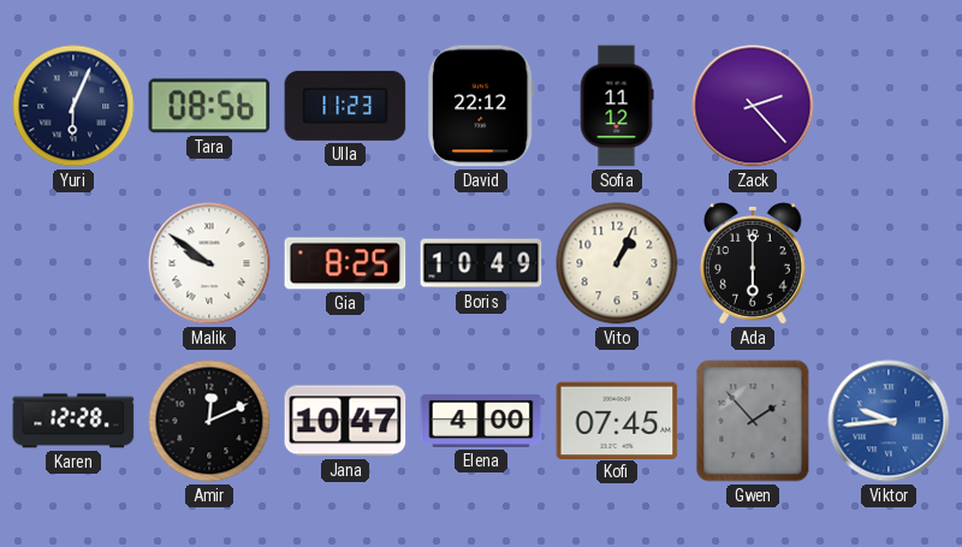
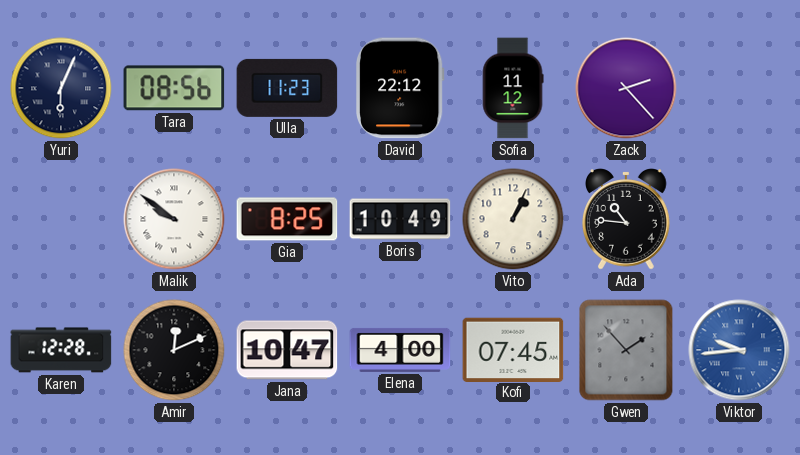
Ada: 6:00 -> 10:46 (627, 219)
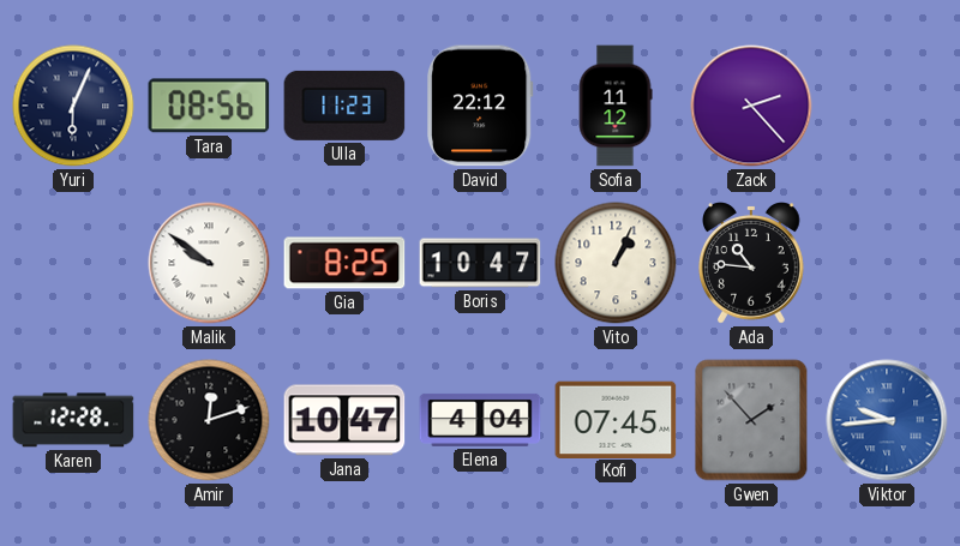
Boris: 10:49 -> 10:47 (480, 263)
Amir: 12:11 -> 12:12 (209, 420)
Elena: 4:00 -> 4:04 (480, 420)
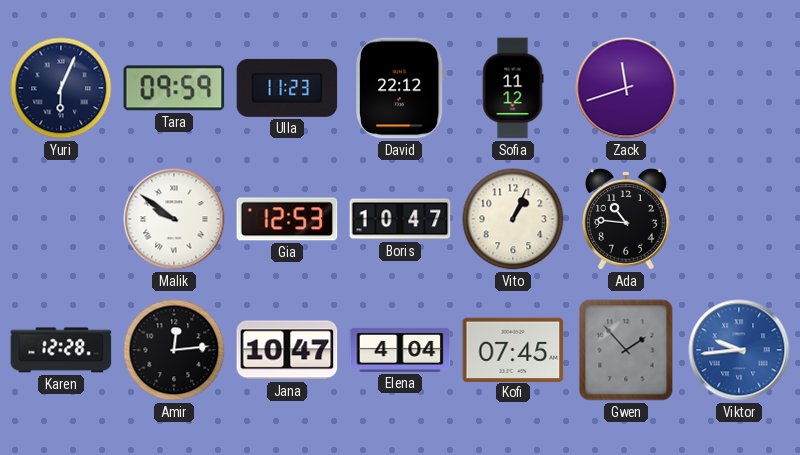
Tara: 08:56 -> 09:59 (174, 88)
Zack: 2:23 -> 11:42 (626, 88)
Gia: 8:25 -> 12:53 (287, 219)
Amir: 12:12 -> 12:14 (174, 350)
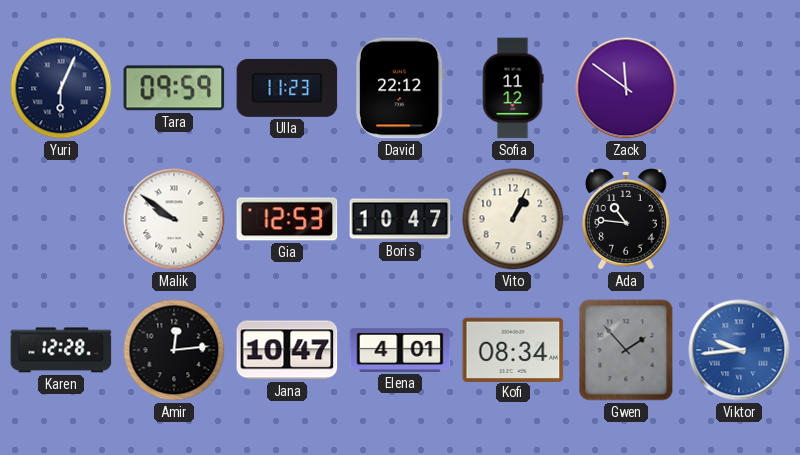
Zack: 11:42 -> 11:51 (626, 88)
Elena: 4:04 -> 4:01 (400, 350)
Kofi: 07:45 -> 08:34 (513, 349)
